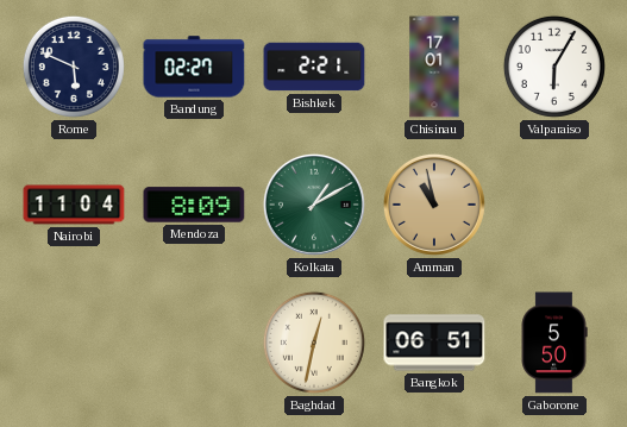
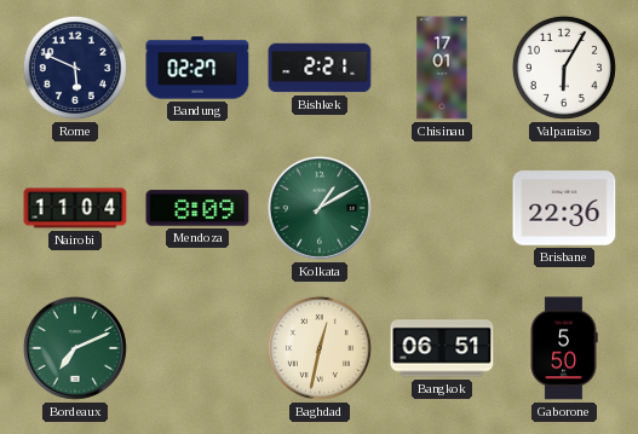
Amman: 10:58 -> none (434, 205)
Brisbane: none -> 22:36 (564, 208)
Bordeaux: none -> 7:11 (75, 348)
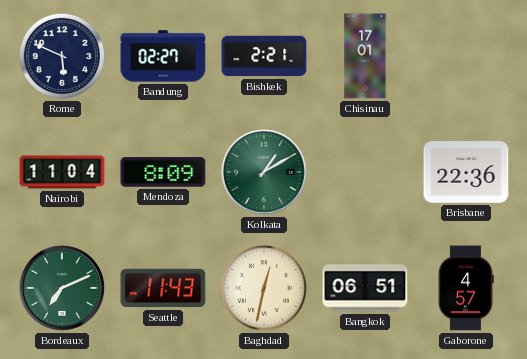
Valparaiso: 6:05 -> none (564, 68)
Seattle: none -> 11:43 (163, 288)
Gaborone: 5:50 -> 4:57 (466, 288)
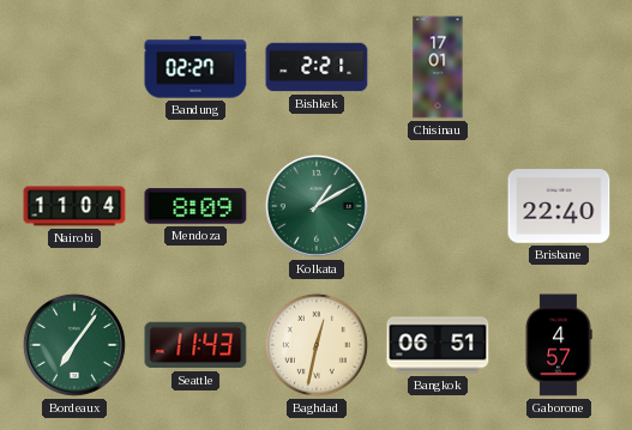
Rome: 5:49 -> none (62, 56)
Brisbane: 22:36 -> 22:40 (559, 206)
Bordeaux: 7:11 -> 7:06 (74, 345)
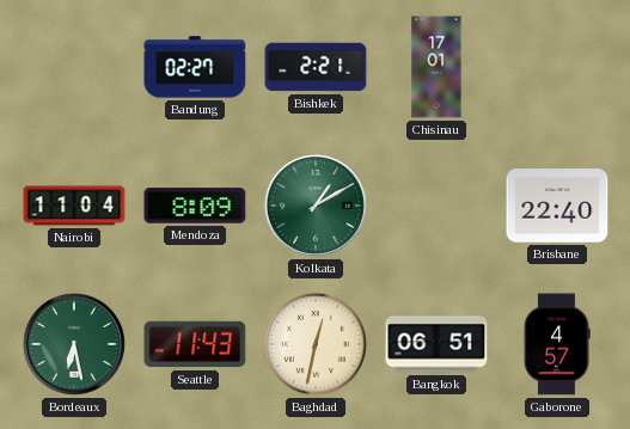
Bordeaux: 7:06 -> 6:28 (74, 344)
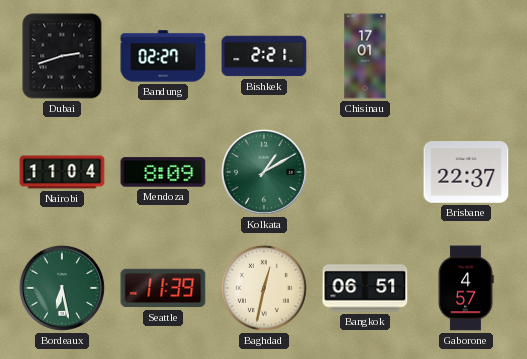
Dubai: none -> 2:42 (62, 56)
Brisbane: 22:40 -> 22:37 (466, 172)
Seattle: 11:43 -> 11:39 (163, 288)
